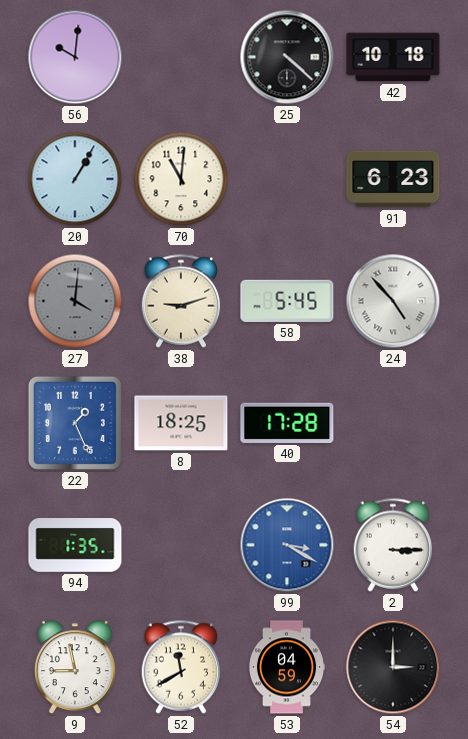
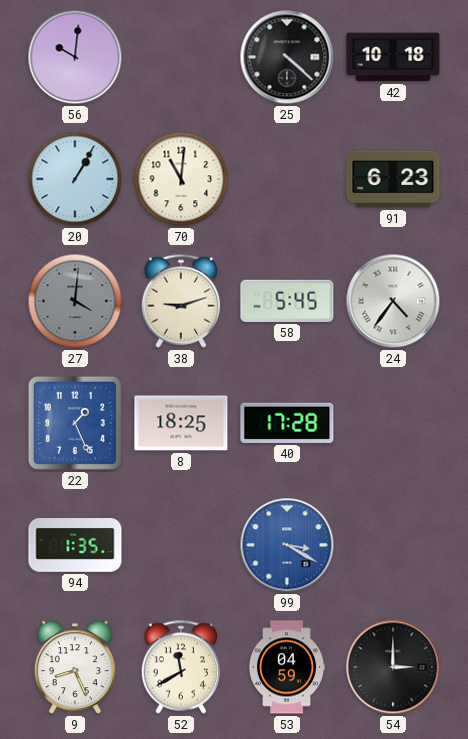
24: 4:53 -> 4:36 (393, 301)
2: 3:15 -> none (393, 545)
9: 8:58 -> 8:26 (75, 668)
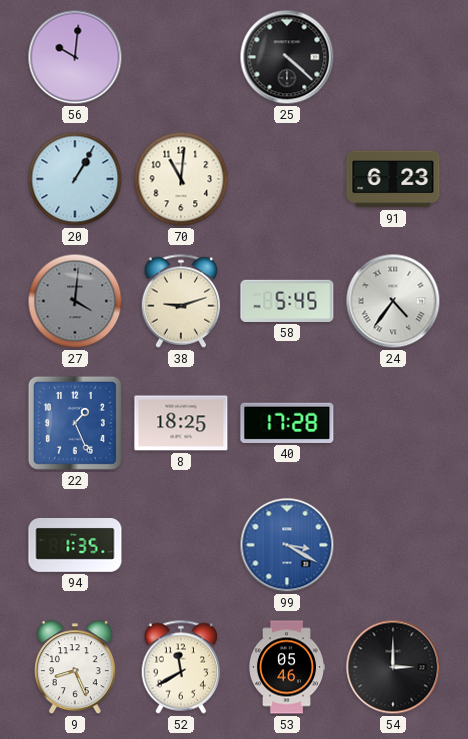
42: 10:18 -> none (393, 57)
53: 04:59 -> 05:46 (286, 667)
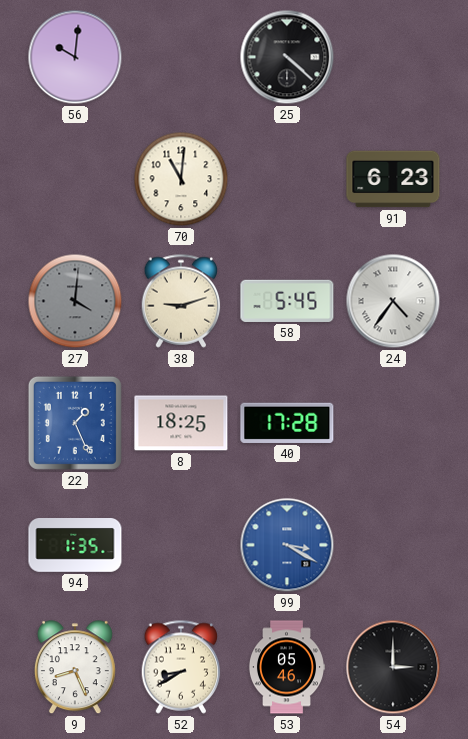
20: 1:05 -> none (75, 179)
52: 11:40 -> 8:40 (181, 667)
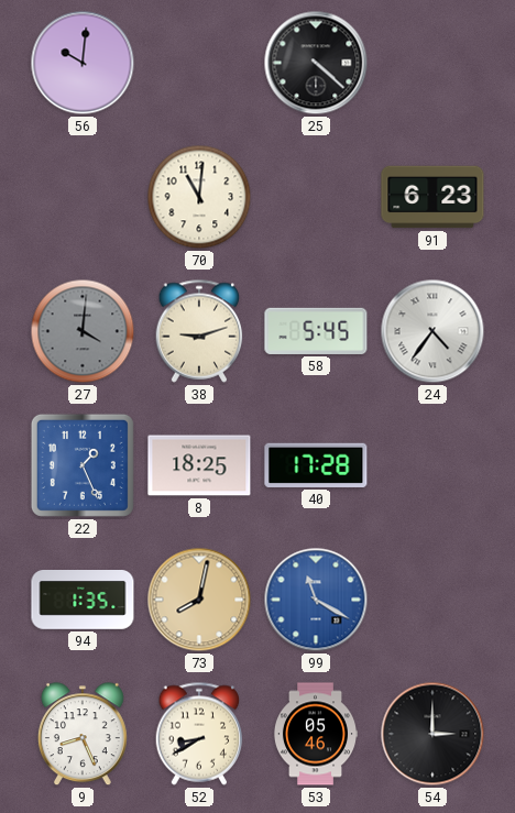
73: none -> 8:02 (199, 600)
99: 3:20 -> 11:20 (316, 600)
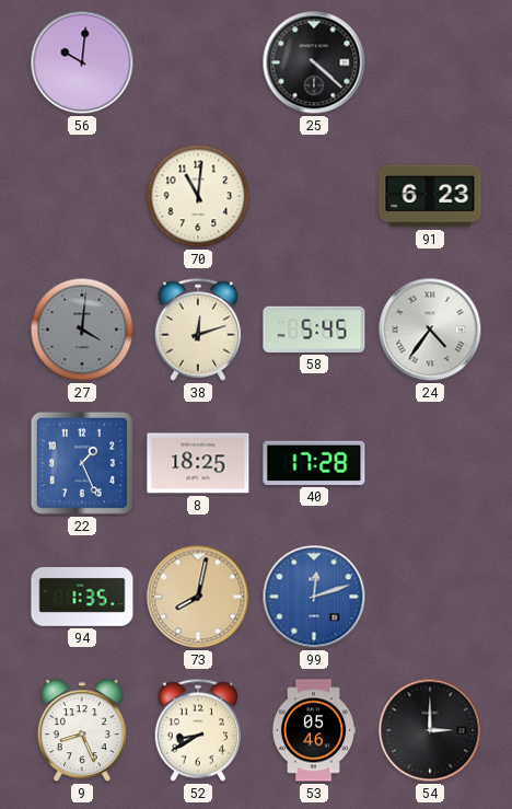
38: 9:12 -> 12:12 (198, 330)
99: 11:20 -> 12:12 (314, 597)
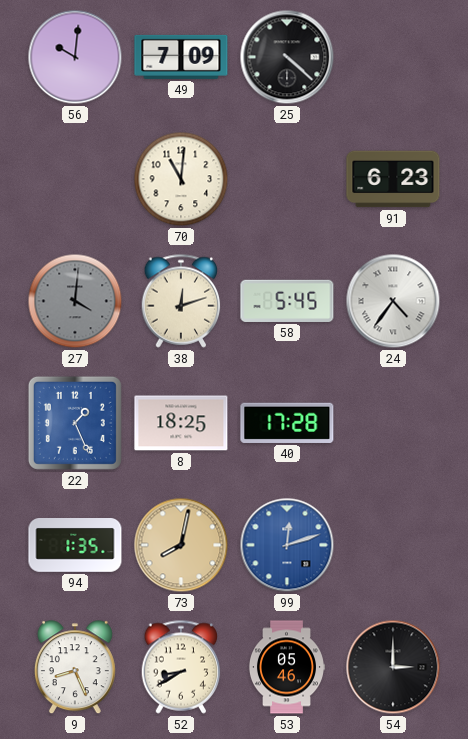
49: none -> 7:09 (181, 57)
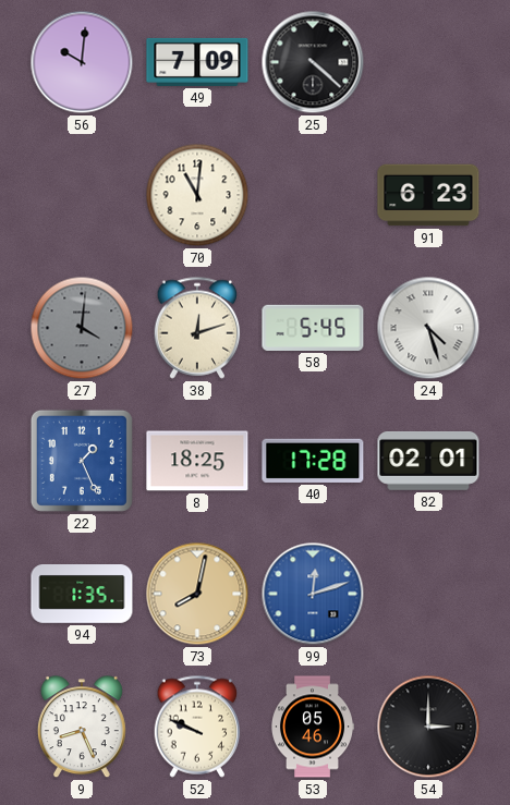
24: 4:36 -> 4:27 (428, 328)
82: none -> 02:01 (428, 461)
52: 8:40 -> 9:49 (197, 727)
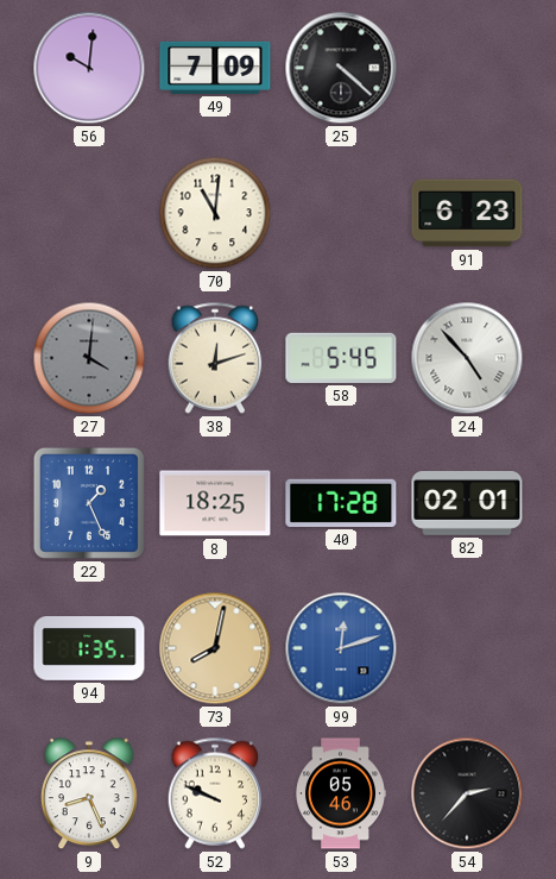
24: 4:27 -> 4:53 (467, 358)
54: 3:00 -> 2:37 (467, 793)
